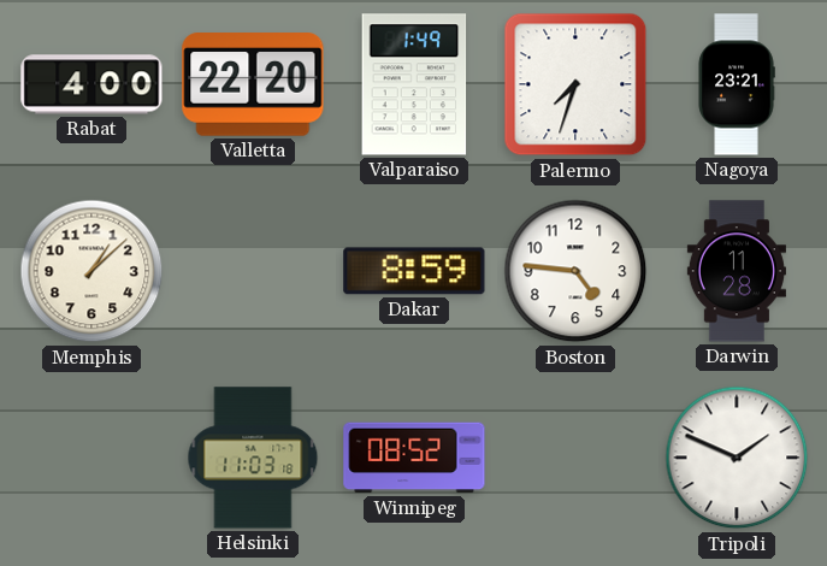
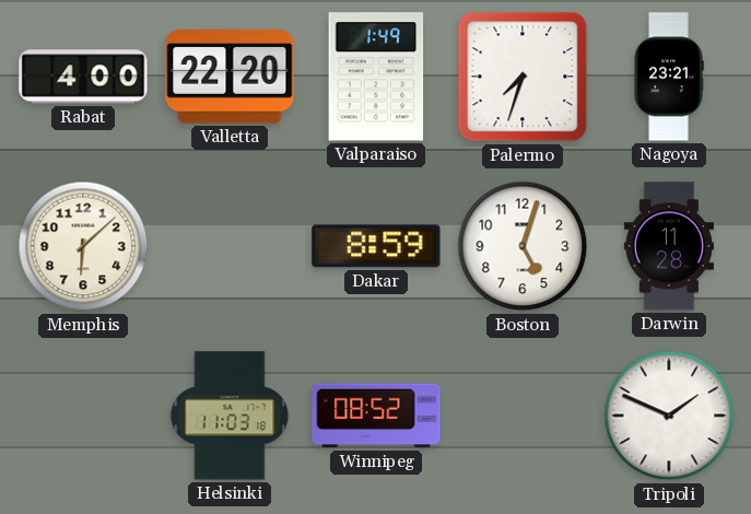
Memphis: 1:08 -> 6:08 (83, 246)
Boston: 4:46 -> 5:03 (523, 246)
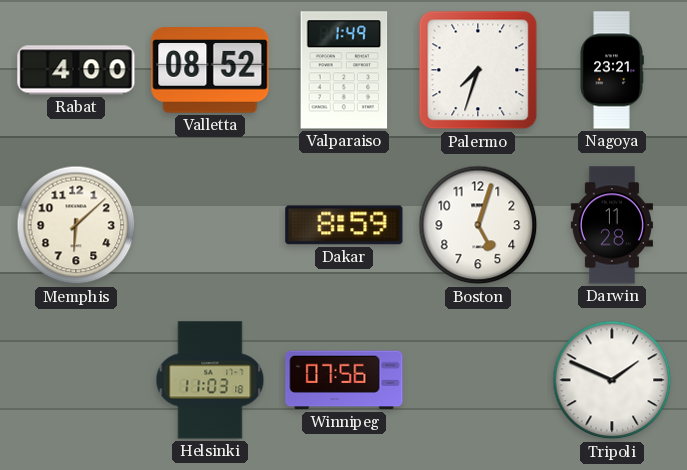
Valletta: 22:20 -> 08:52 (210, 70)
Winnipeg: 08:52 -> 07:56 (344, 380)
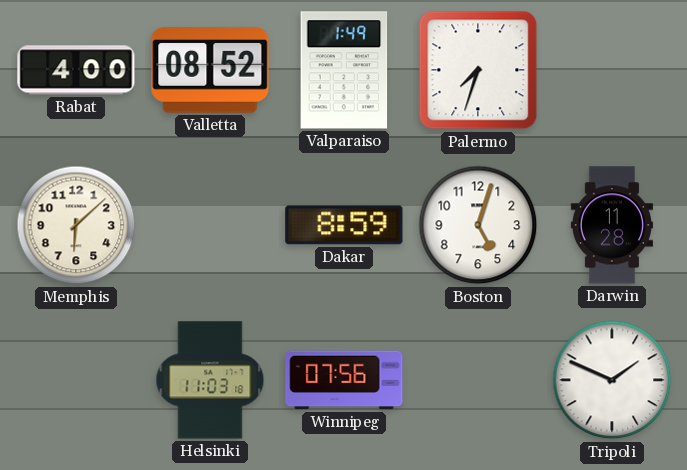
Nagoya: 23:21 -> none (612, 70)
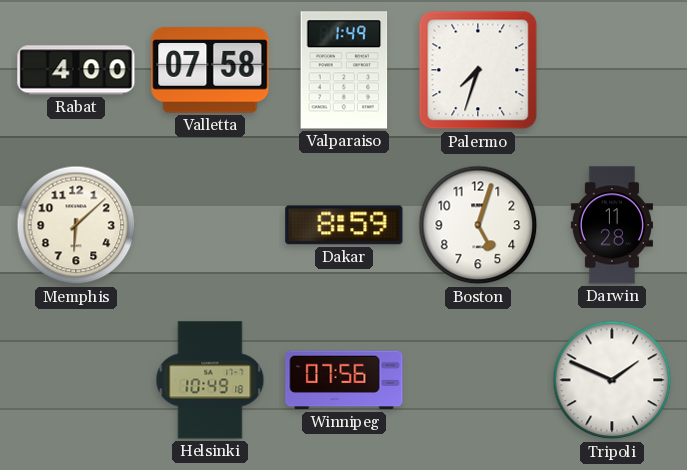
Valletta: 08:52 -> 07:58 (210, 70)
Helsinki: 11:03 -> 10:49 (210, 380)
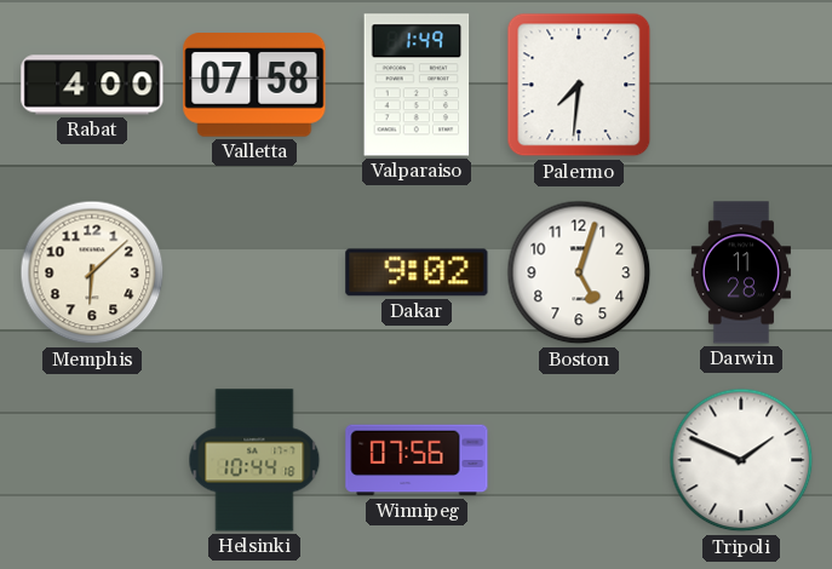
Palermo: 7:33 -> 7:31 (579, 85)
Dakar: 8:59 -> 9:02 (417, 272)
Helsinki: 10:49 -> 10:44 (254, 460)
